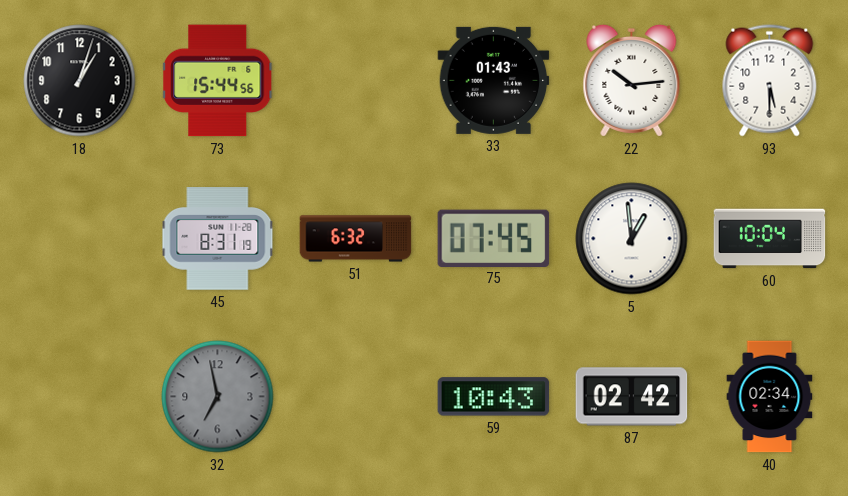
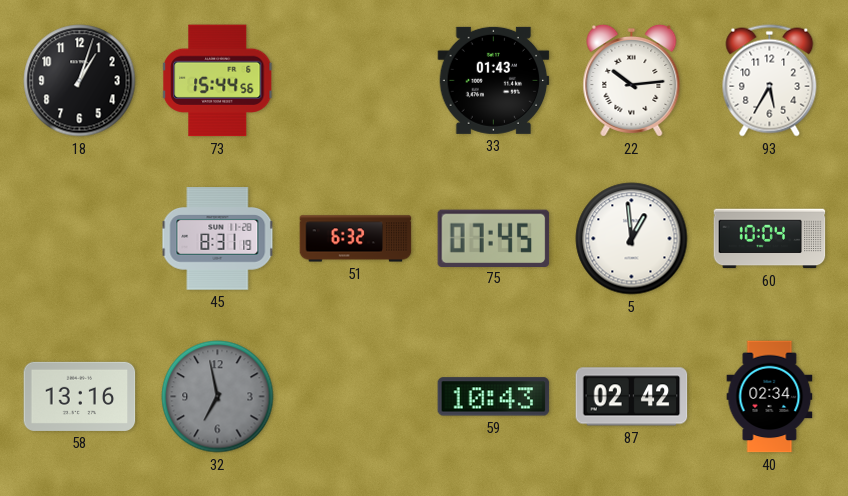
93: 5:30 -> 5:35 (770, 81)
58: none -> 13:16 (80, 396)
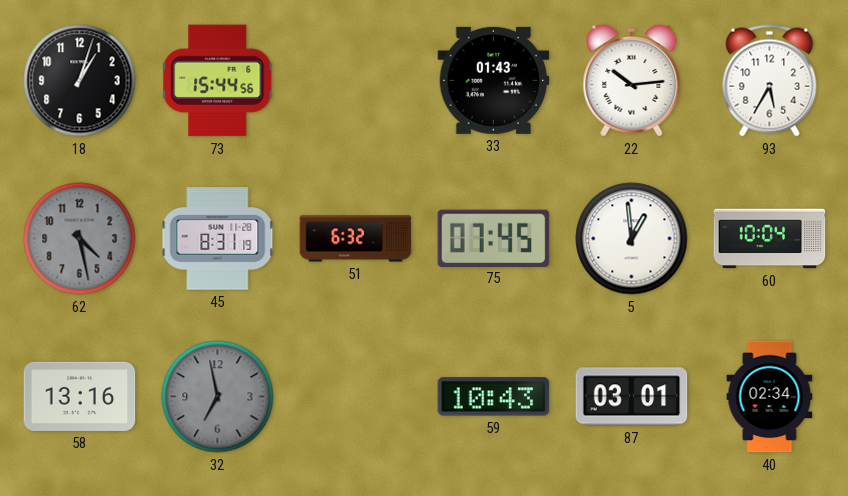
62: none -> 4:28 (80, 239)
87: 02:42 -> 03:01 (632, 397)
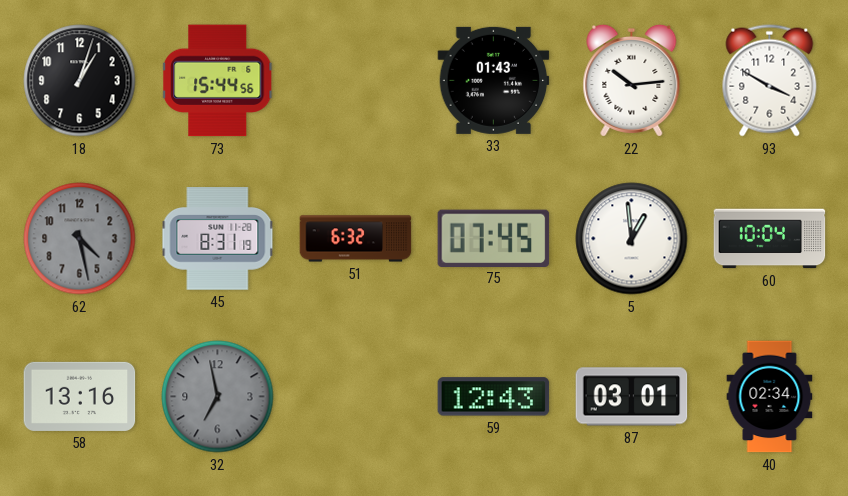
93: 5:35 -> 3:50 (770, 81)
59: 10:43 -> 12:43 (494, 397)
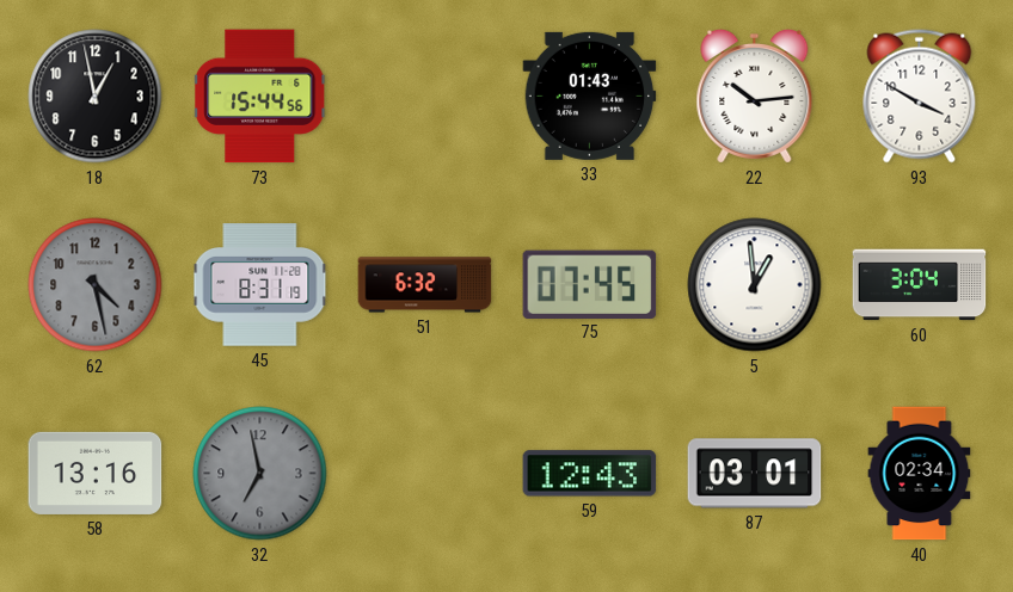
18: 1:03 -> 12:58 (96, 97)
60: 10:04 -> 3:04 (920, 285)
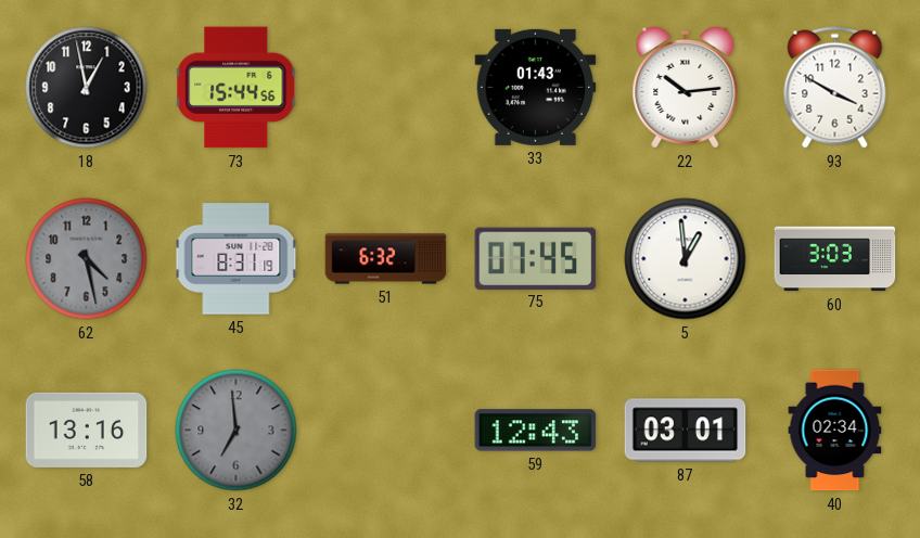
60: 3:04 -> 3:03 (835, 259)
32: 6:58 -> 6:59 (237, 431)
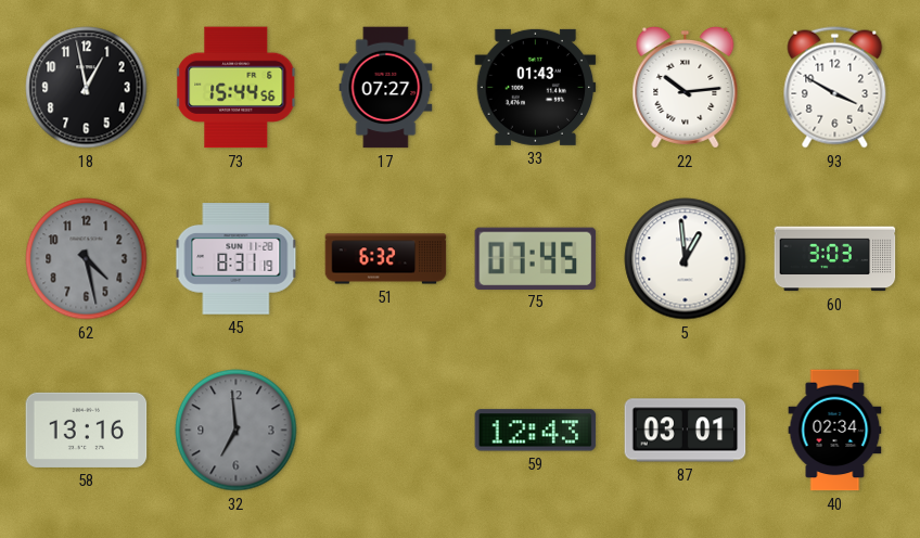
17: none -> 07:27 (386, 88)
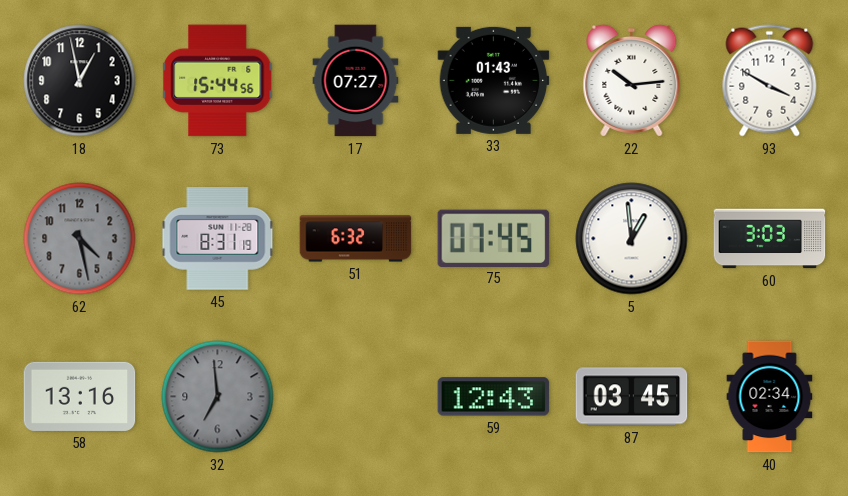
87: 03:01 -> 03:45 (632, 397)
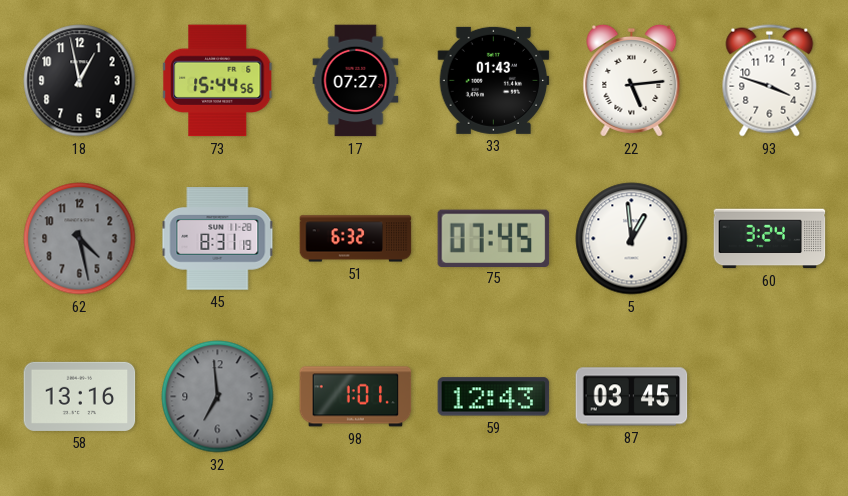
22: 10:14 -> 5:14 (632, 80)
93: 3:50 -> 3:48 (770, 81)
60: 3:03 -> 3:24 (770, 239)
98: none -> 1:01 (356, 397)
40: 02:34 -> none (770, 397)
